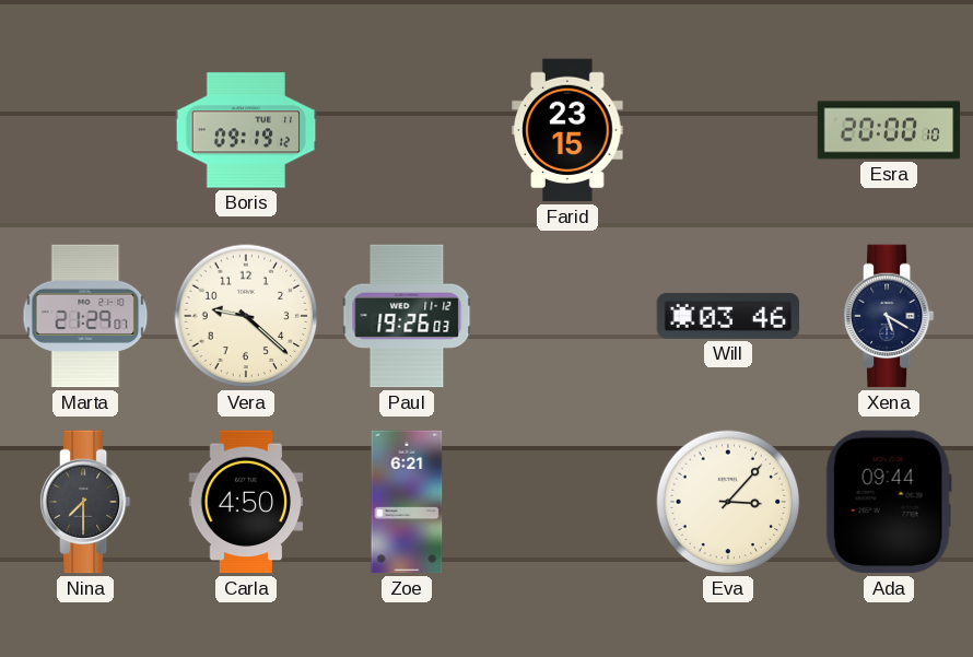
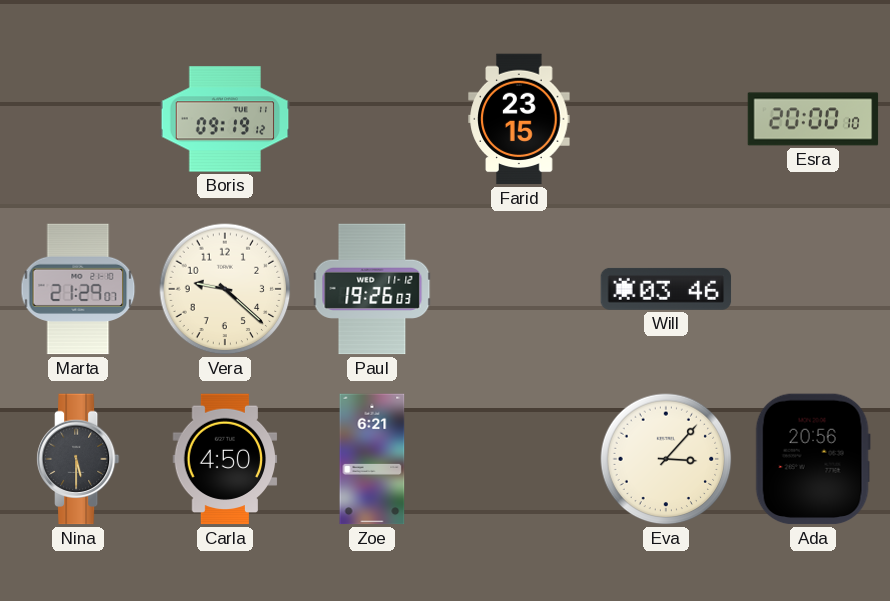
Xena: 5:20 -> none (889, 316)
Nina: 7:30 -> 5:30 (78, 459)
Ada: 09:44 -> 20:56 (813, 459)
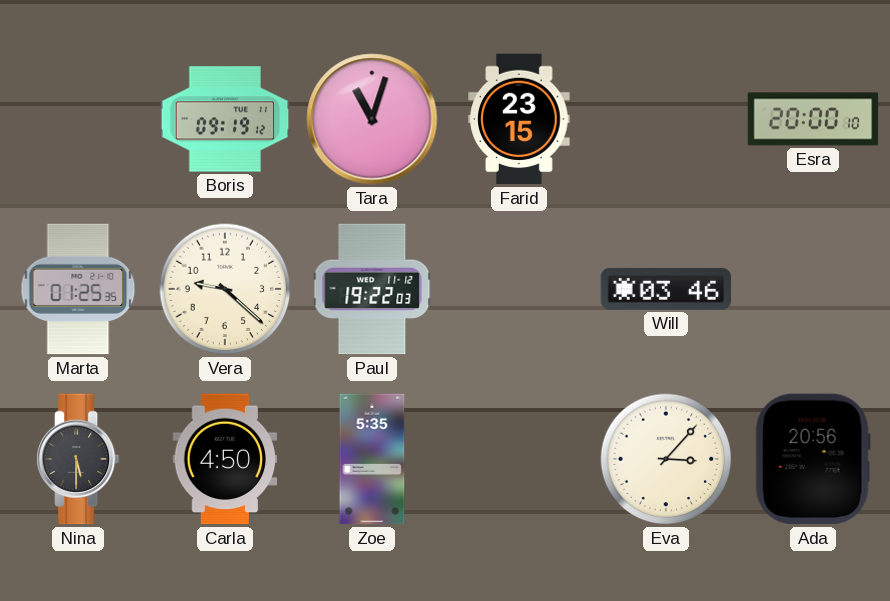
Tara: none -> 11:03 (372, 119)
Marta: 21:29 -> 01:25 (78, 289)
Paul: 19:26 -> 19:22 (372, 289)
Zoe: 6:21 -> 5:35 (372, 459)
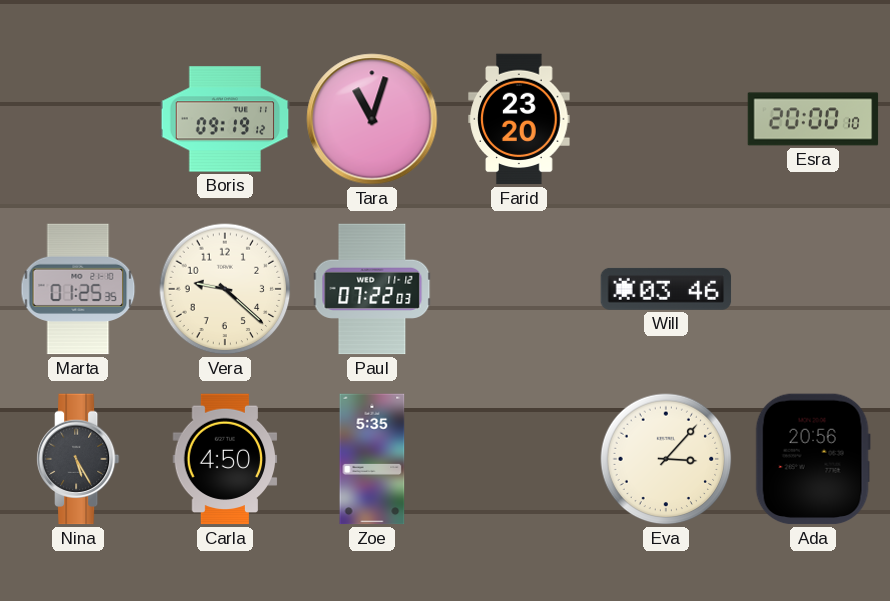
Farid: 23:15 -> 23:20 (519, 119)
Paul: 19:22 -> 07:22 (372, 289)
Nina: 5:30 -> 5:25 (78, 459)
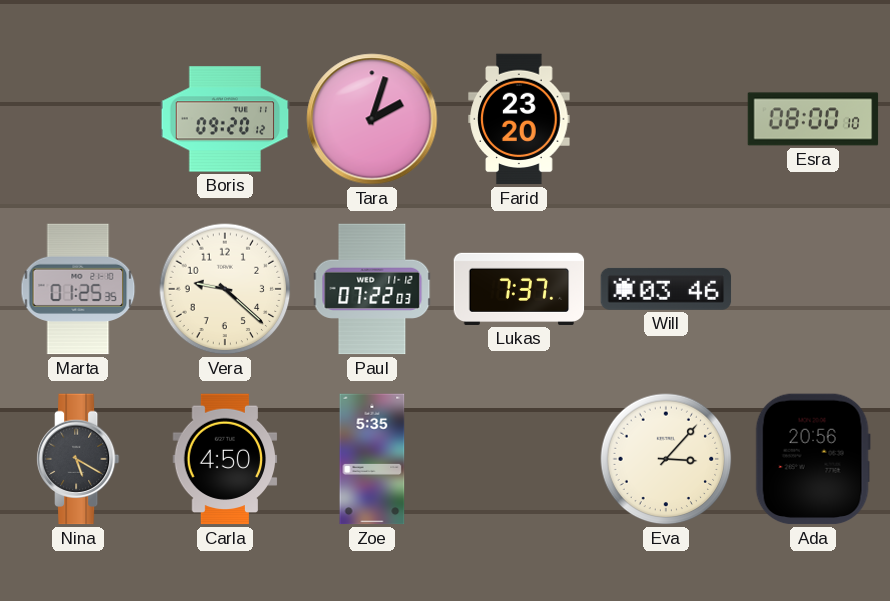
Boris: 09:19 -> 09:20 (225, 119)
Tara: 11:03 -> 2:03 (372, 119)
Esra: 20:00 -> 08:00 (813, 119)
Lukas: none -> 7:37 (519, 289)
Nina: 5:25 -> 5:20 (78, 459)
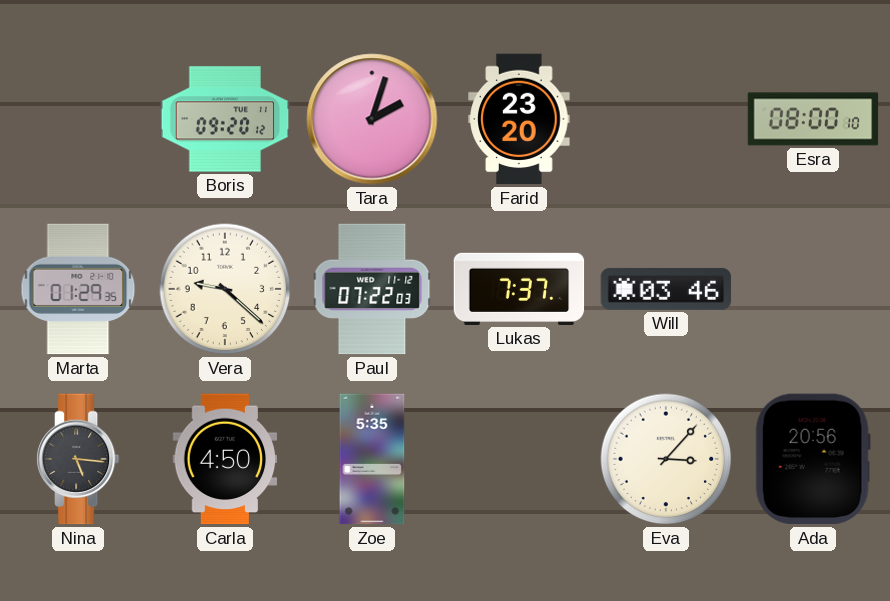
Marta: 01:25 -> 01:29 (78, 289)
Nina: 5:20 -> 5:16 (78, 459)
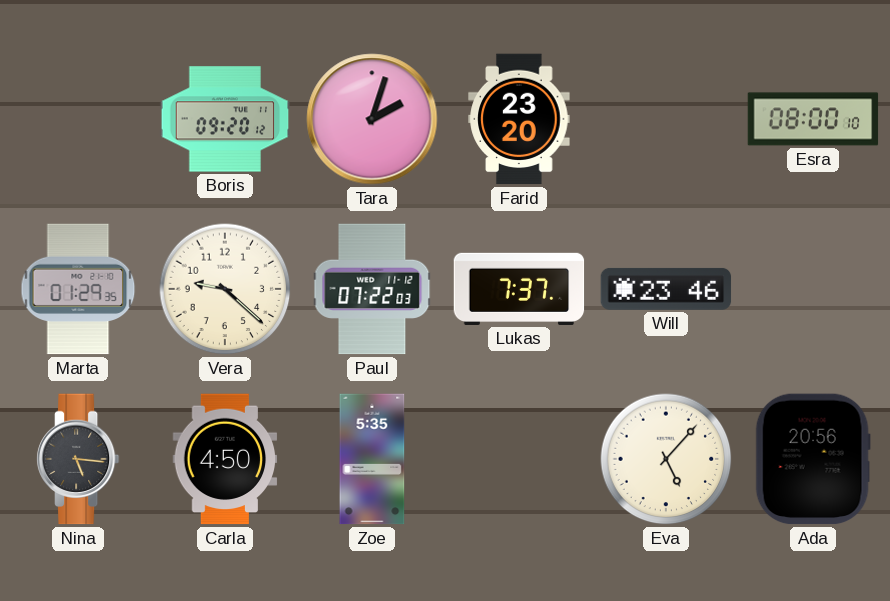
Will: 03:46 -> 23:46 (666, 289)
Eva: 3:07 -> 5:07 (666, 459)
